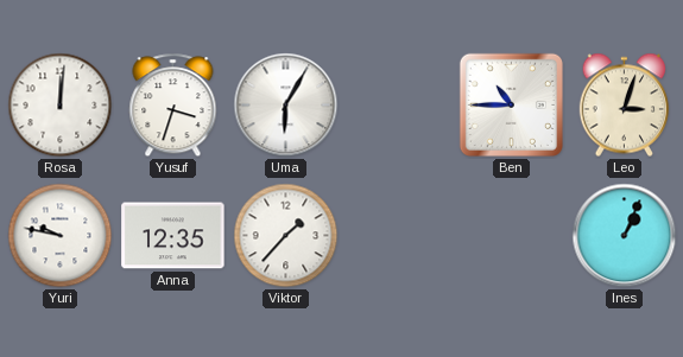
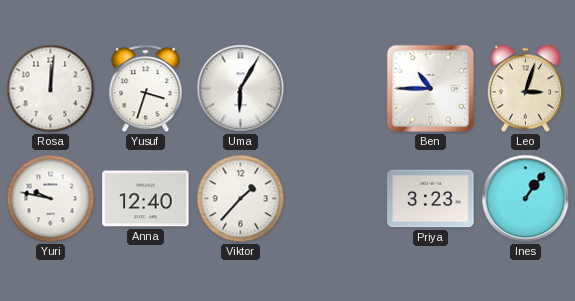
Anna: 12:35 -> 12:40 (146, 199)
Priya: none -> 3:23 (431, 199)
Ines: 1:04 -> 1:06 (526, 199)
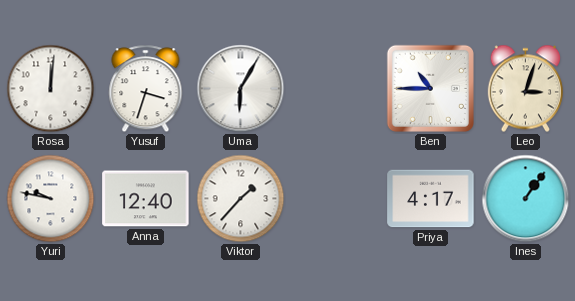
Priya: 3:23 -> 4:17 (431, 199)
